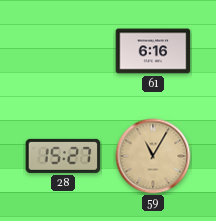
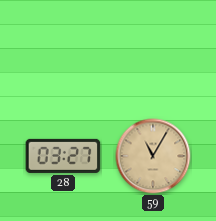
61: 6:16 -> none (153, 51)
28: 15:27 -> 03:27 (63, 156)
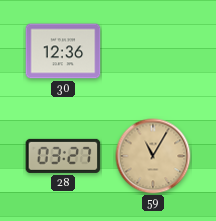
30: none -> 12:36 (63, 51)
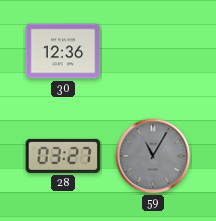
59 dial: champagne -> grey (153, 156)
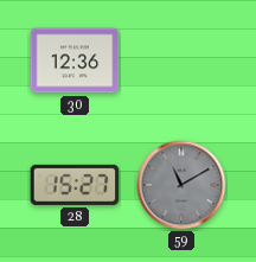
28: 03:27 -> 15:27 (75, 185)
59: 11:05 -> 11:10 (181, 185)
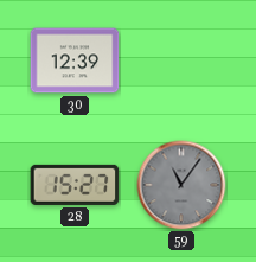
30: 12:36 -> 12:39 (75, 60)
59: 11:10 -> 11:06 (181, 185)
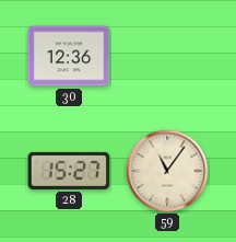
30: 12:39 -> 12:36 (69, 56)
59 dial: grey -> cream (167, 171)
